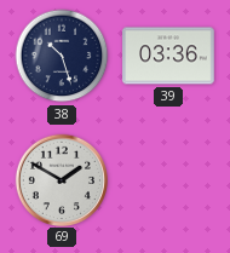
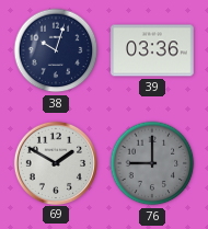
38: 10:27 -> 10:03 (56, 50)
76: none -> 9:00 (152, 163)
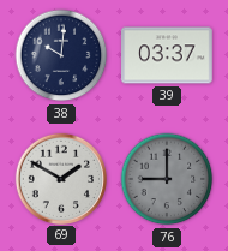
38: 10:03 -> 10:01 (61, 55)
39: 03:36 -> 03:37 (167, 55)
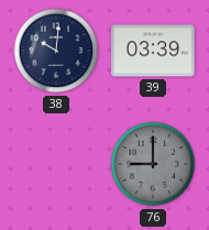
39: 03:37 -> 03:39 (153, 51)
69: 1:50 -> none (60, 178)
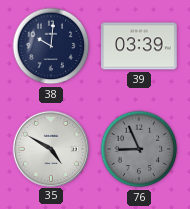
35: none -> 4:50 (50, 148)
76: 9:00 -> 8:56 (139, 149)
